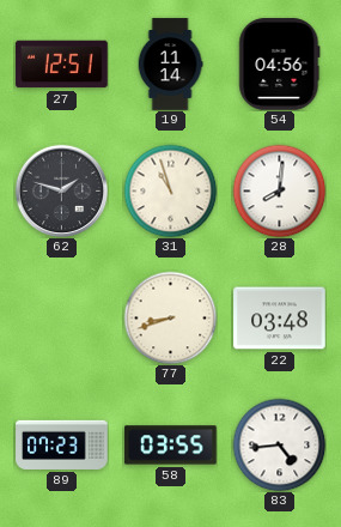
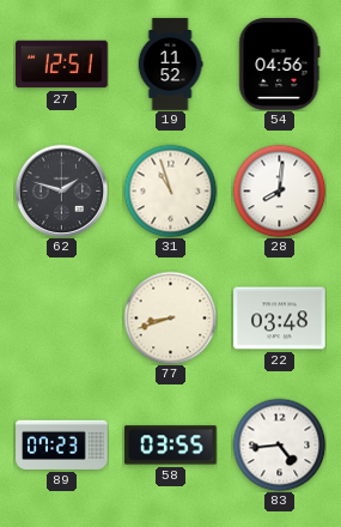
19: 11:14 -> 11:52 (170, 65)
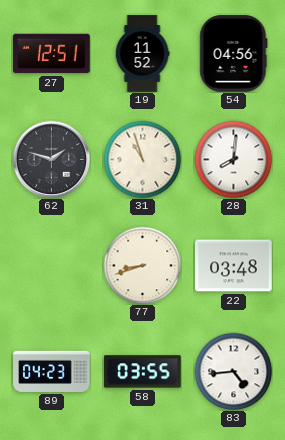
89: 07:23 -> 04:23 (52, 371)
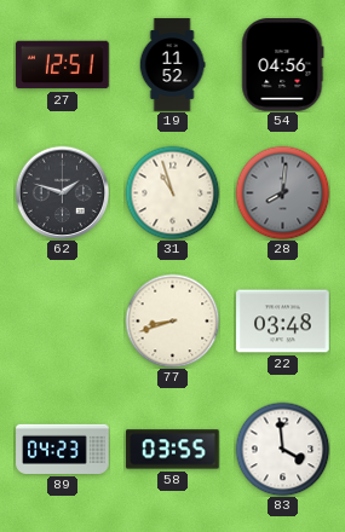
28 dial: white -> grey (282, 192)
83: 4:44 -> 3:59 (282, 449)
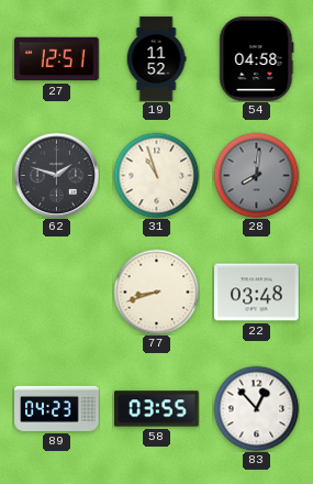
54: 04:56 -> 04:58 (257, 59)
83: 3:59 -> 12:53 (256, 408)
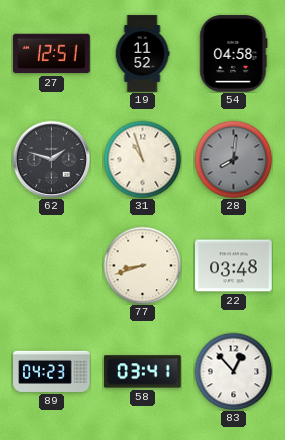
58: 03:55 -> 03:41 (143, 372)
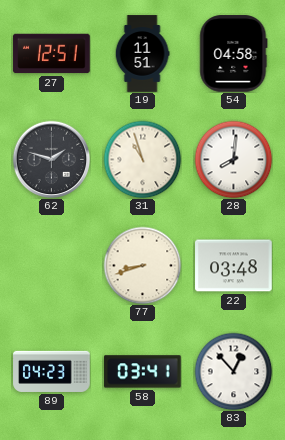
19: 11:52 -> 11:51 (142, 54)
28 dial: grey -> white (233, 159)
